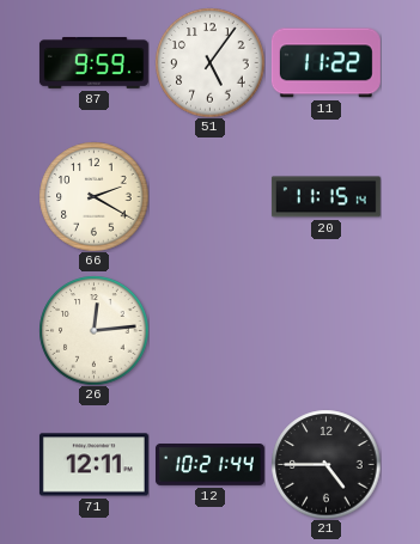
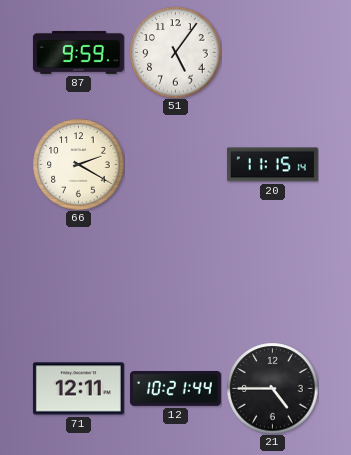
11: 11:22 -> none (325, 63)
26: 12:14 -> none (93, 330)
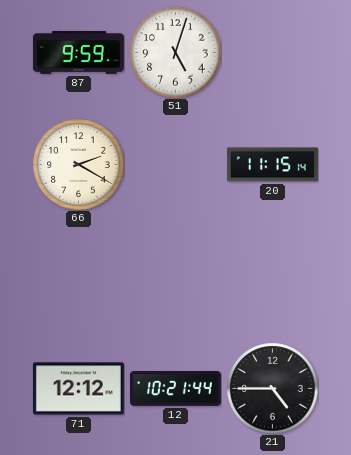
51: 5:06 -> 5:03 (175, 52)
71: 12:11 -> 12:12 (78, 389)
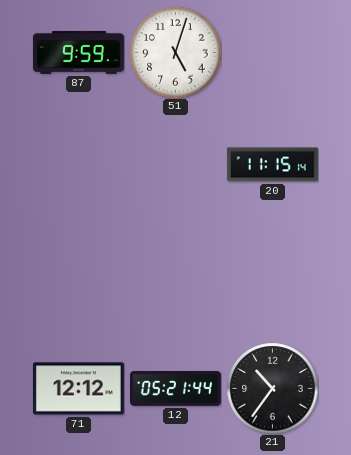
66: 2:20 -> none (78, 164)
12: 10:21 -> 05:21 (175, 389)
21: 4:45 -> 10:36 (272, 388)
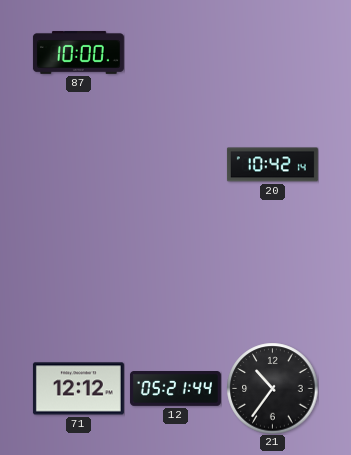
87: 9:59 -> 10:00 (78, 52)
51: 5:03 -> none (175, 52)
20: 11:15 -> 10:42 (272, 165)
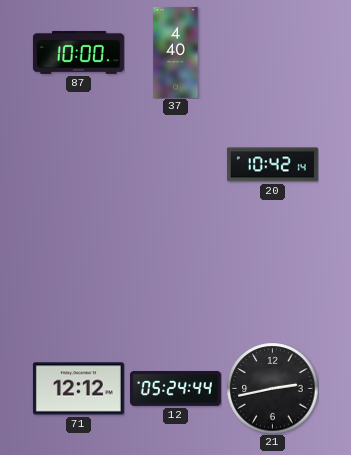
37: none -> 4:40 (176, 52)
12: 05:21 -> 05:24 (175, 389)
21: 10:36 -> 2:43 (272, 388)
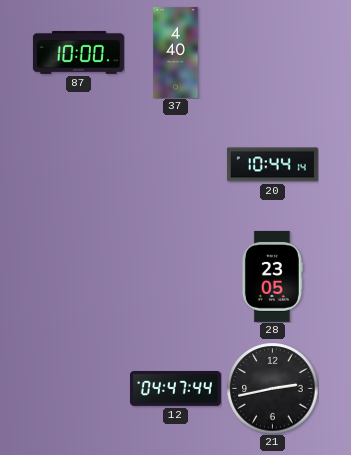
20: 10:42 -> 10:44 (272, 165)
28: none -> 23:05 (272, 276)
71: 12:12 -> none (78, 389)
12: 05:24 -> 04:47 (175, 389)
